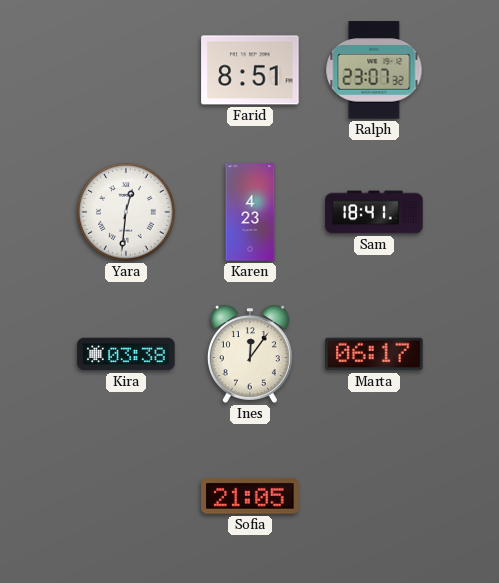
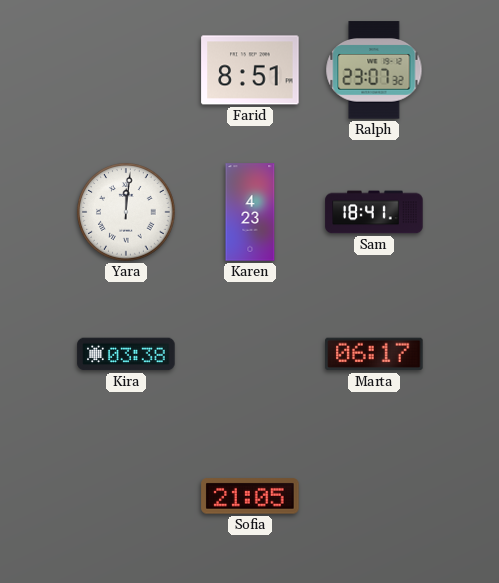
Yara: 12:31 -> 12:01 (126, 212)
Ines: 12:06 -> none (250, 354)
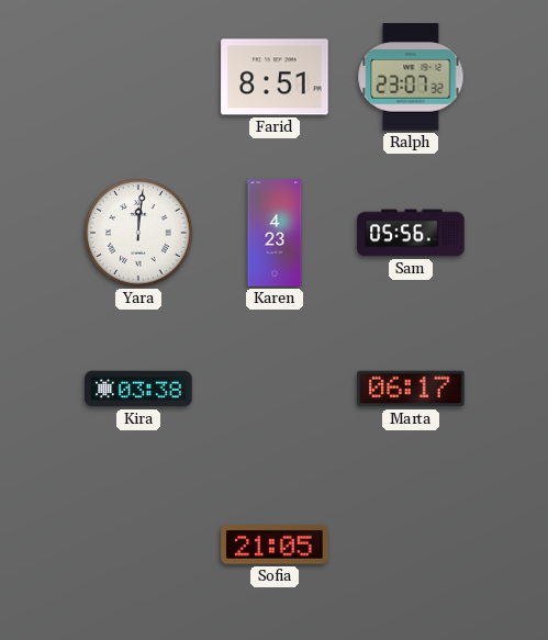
Sam: 18:41 -> 05:56 (411, 233)
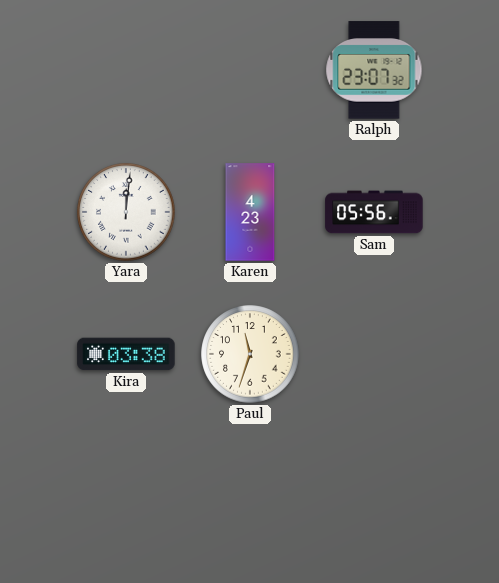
Farid: 8:51 -> none (275, 77)
Paul: none -> 11:33 (250, 354)
Marta: 06:17 -> none (411, 389)
Sofia: 21:05 -> none (275, 544)
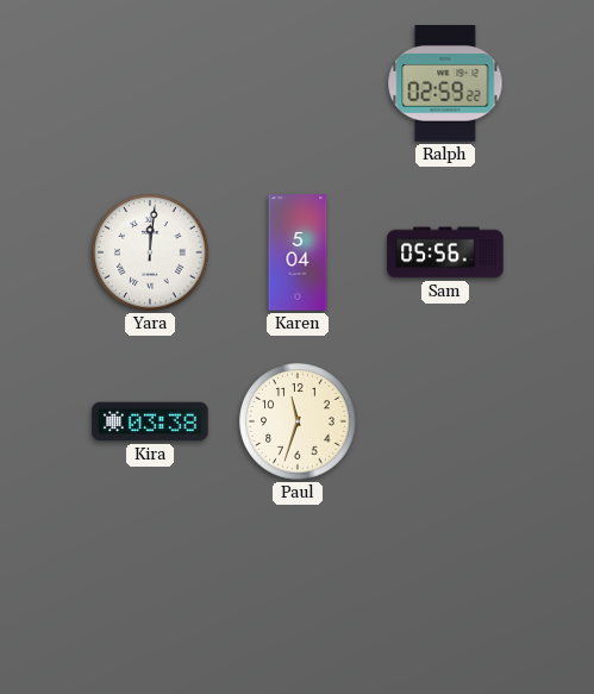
Ralph: 23:07 -> 02:59 (445, 83)
Karen: 4:23 -> 5:04 (298, 252)
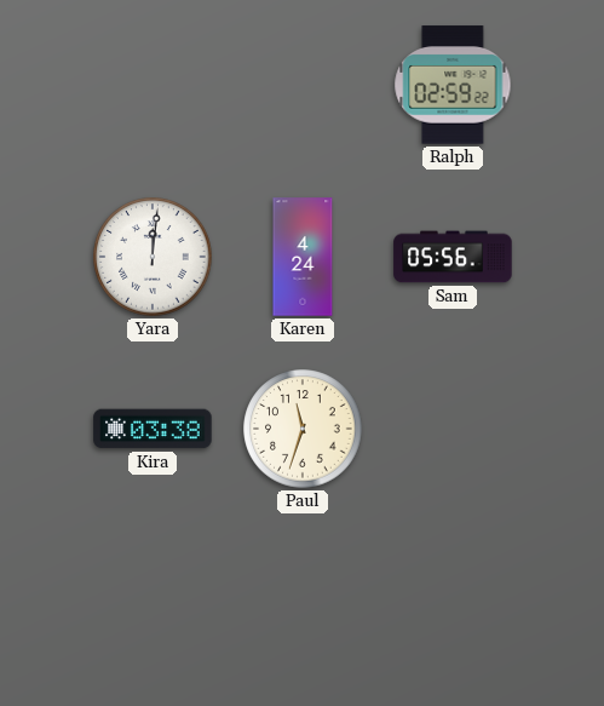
Karen: 5:04 -> 4:24 (303, 257)
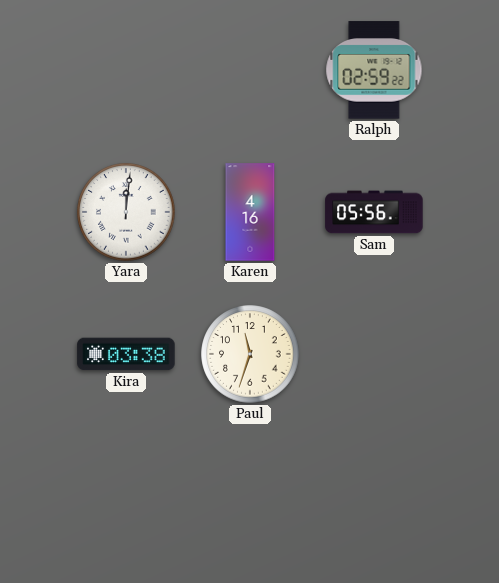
Karen: 4:24 -> 4:16 (250, 212)
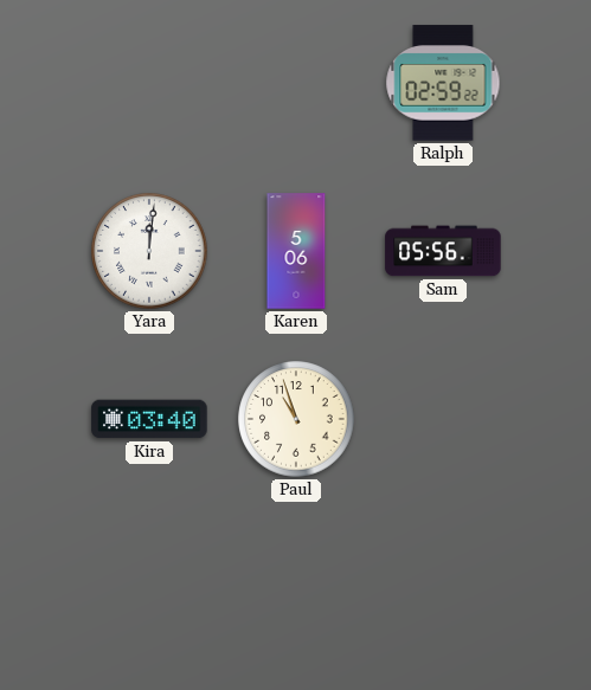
Karen: 4:16 -> 5:06 (296, 251)
Kira: 03:38 -> 03:40 (149, 419)
Paul: 11:33 -> 10:57 (296, 419)
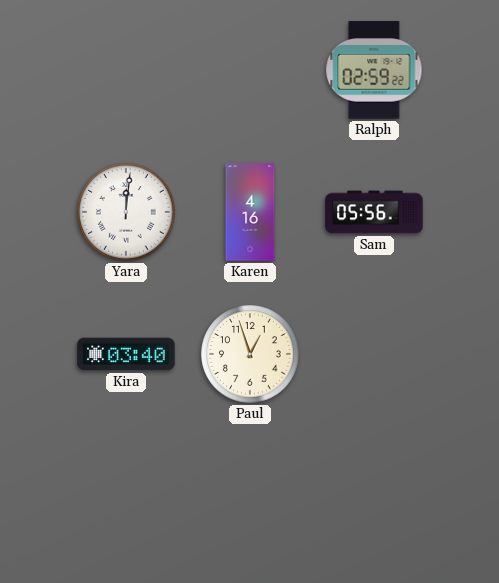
Karen: 5:06 -> 4:16 (250, 212)
Paul: 10:57 -> 12:57 (250, 354)
